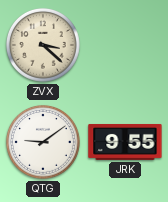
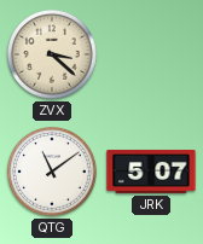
QTG: 9:09 -> 11:09 (52, 172)
JRK: 9:55 -> 5:07 (151, 172)
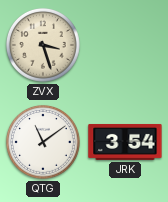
ZVX: 3:22 -> 3:27 (43, 45)
JRK: 5:07 -> 3:54 (125, 142)
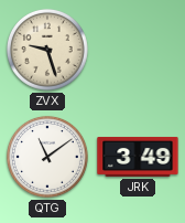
ZVX: 3:27 -> 9:27 (47, 50)
JRK: 3:54 -> 3:49 (138, 157)
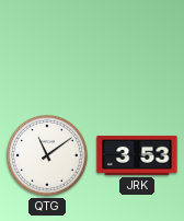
ZVX: 9:27 -> none (47, 50)
JRK: 3:49 -> 3:53 (137, 155)
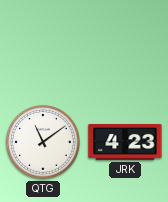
JRK: 3:53 -> 4:23 (125, 142)
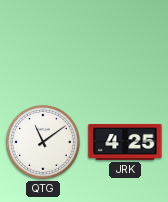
JRK: 4:23 -> 4:25 (125, 142)
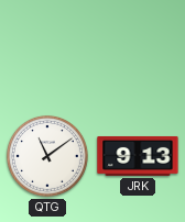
JRK: 4:25 -> 9:13 (138, 156)
